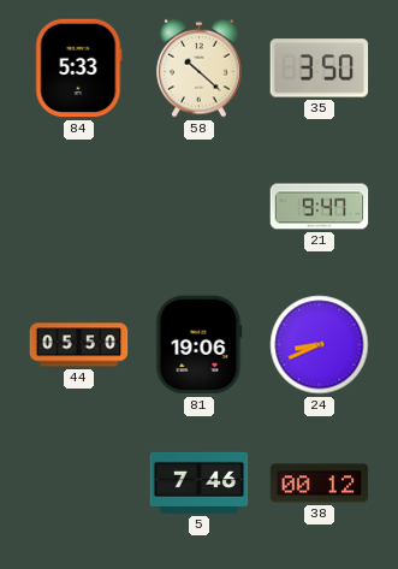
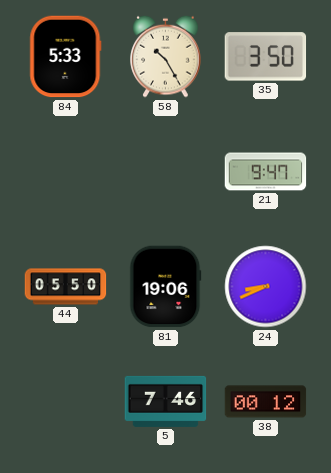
58: 10:22 -> 10:25 (166, 56)
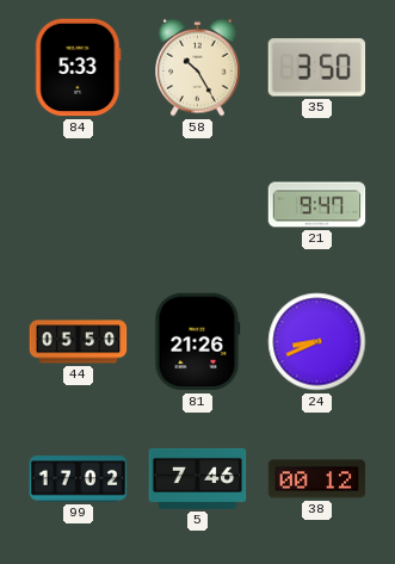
81: 19:06 -> 21:26 (198, 342)
99: none -> 17:02 (79, 479)
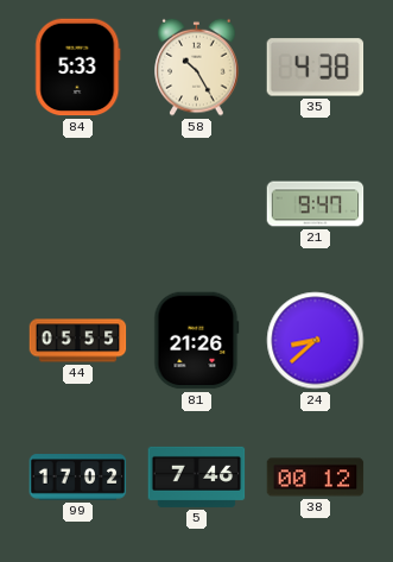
35: 3:50 -> 4:38 (316, 68)
44: 05:50 -> 05:55 (78, 341)
24: 8:41 -> 8:38 (316, 341)
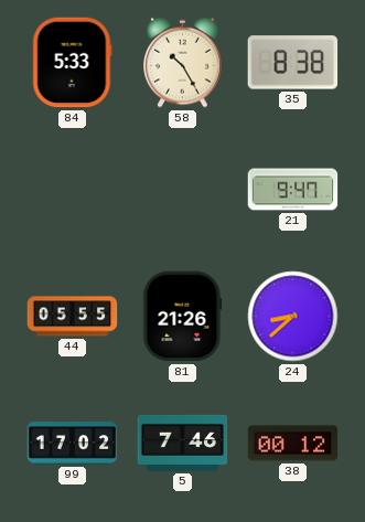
35: 4:38 -> 8:38 (293, 63)
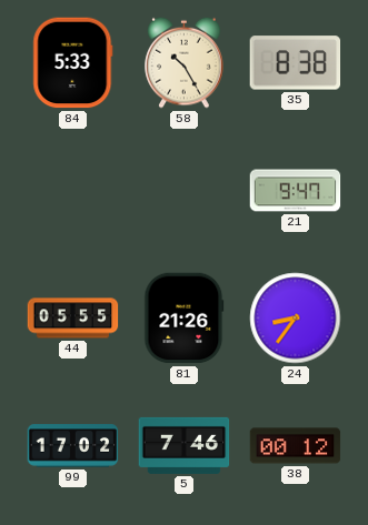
24: 8:38 -> 8:36 (296, 319)
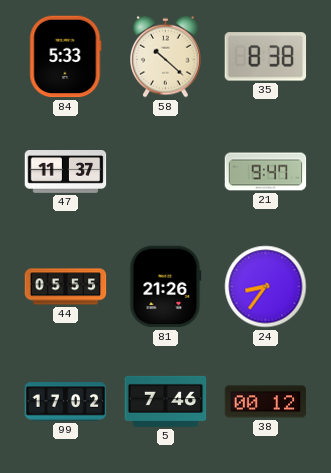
58: 10:25 -> 10:22 (166, 56)
47: none -> 11:37 (66, 172)
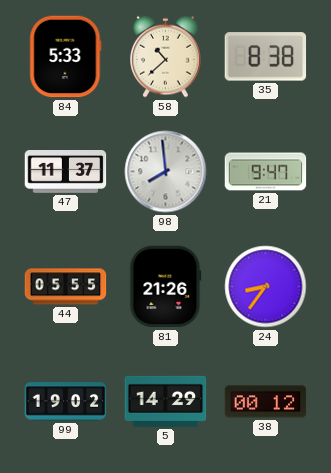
58: 10:22 -> 10:38 (166, 56)
98: none -> 7:59 (166, 172)
99: 17:02 -> 19:02 (66, 402)
5: 7:46 -> 14:29 (166, 401)
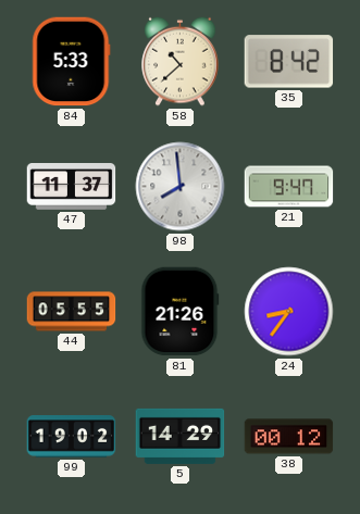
35: 8:38 -> 8:42 (289, 62)
